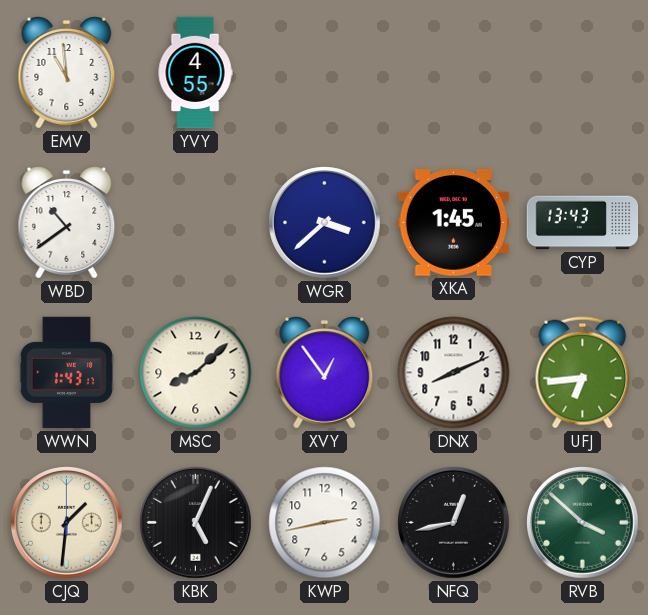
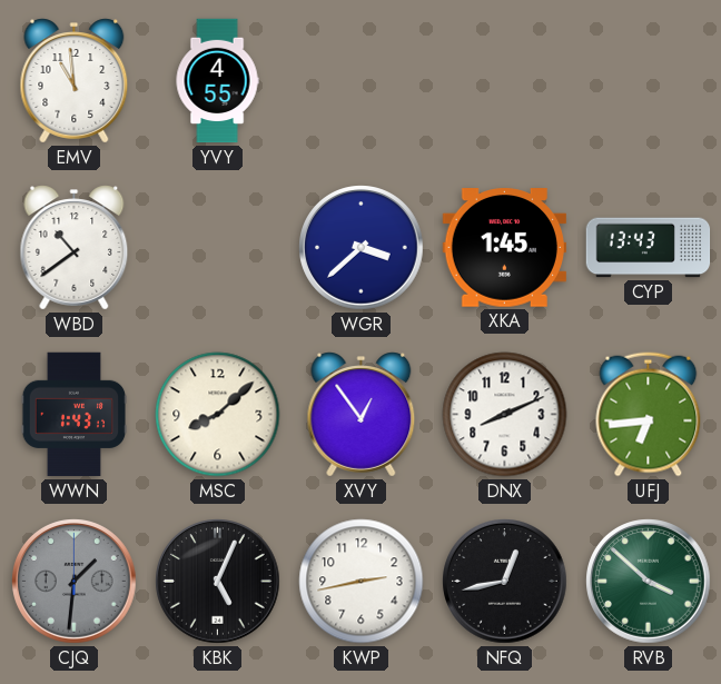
CJQ dial: cream -> grey (75, 582)
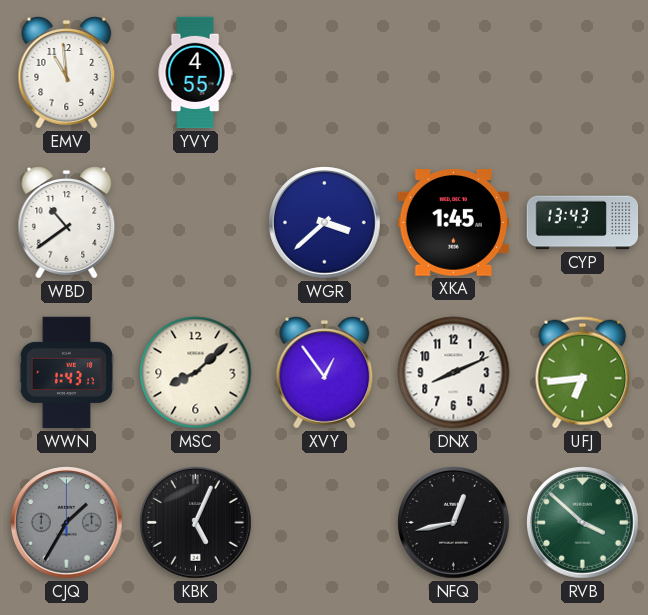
CJQ: 1:31 -> 1:35 (67, 523)
KWP: 2:43 -> none (362, 582)
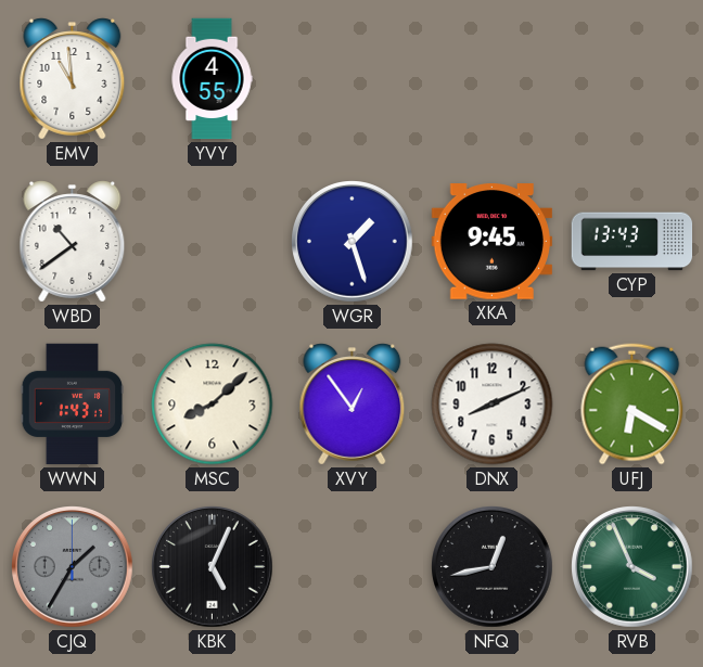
WGR: 3:38 -> 1:27 (353, 242)
XKA: 1:45 -> 9:45 (491, 242)
UFJ: 6:44 -> 6:20 (632, 405)
RVB: 3:52 -> 3:56 (632, 567)
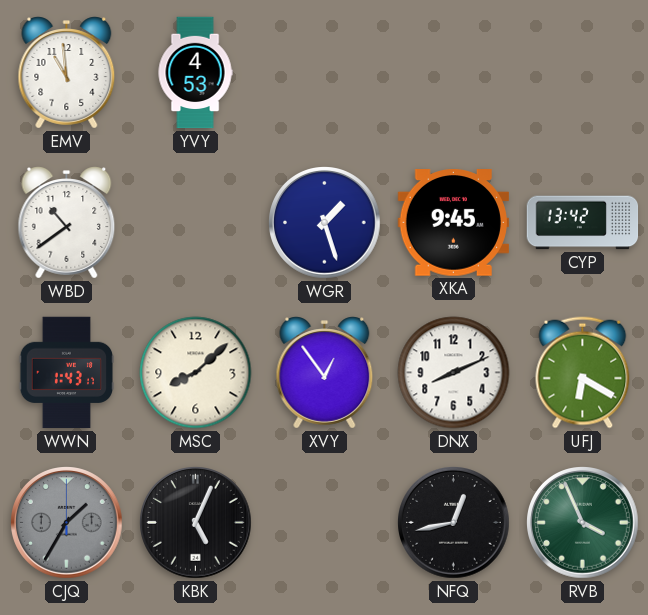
YVY: 4:55 -> 4:53 (195, 73)
CYP: 13:43 -> 13:42 (583, 223)
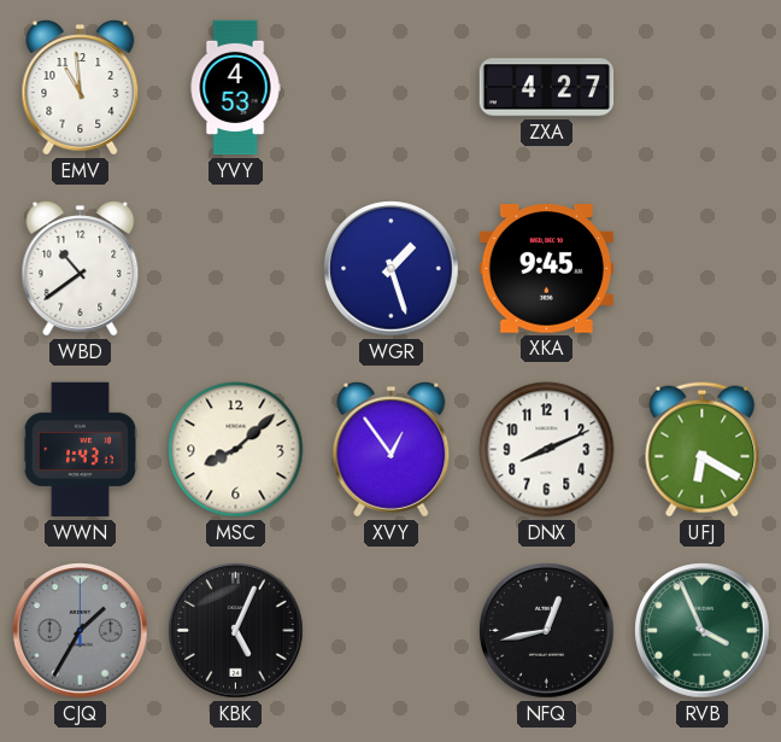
ZXA: none -> 4:27 (547, 88)
CYP: 13:42 -> none (583, 223)
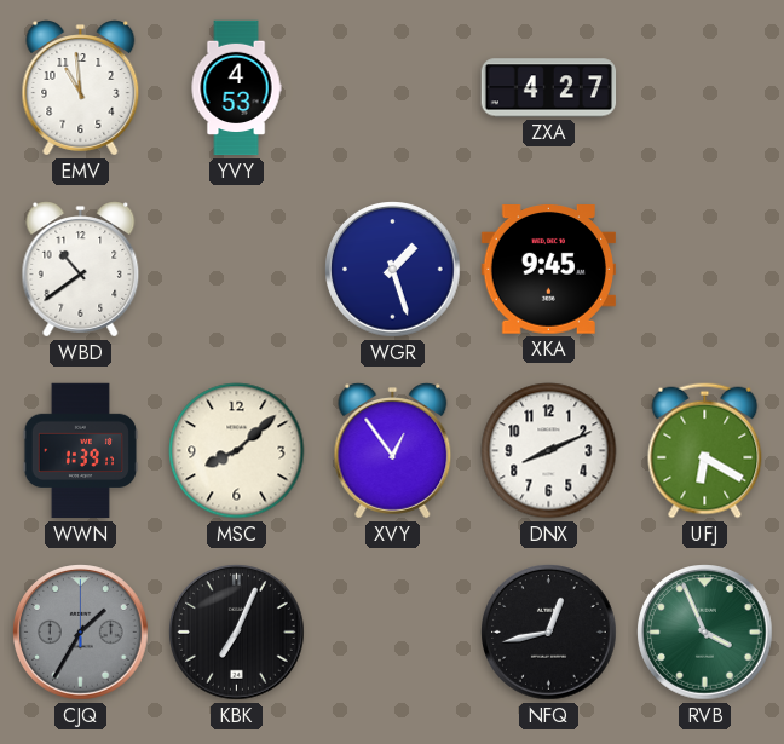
WWN: 1:43 -> 1:39 (81, 451)
KBK: 5:04 -> 7:04 (237, 633)
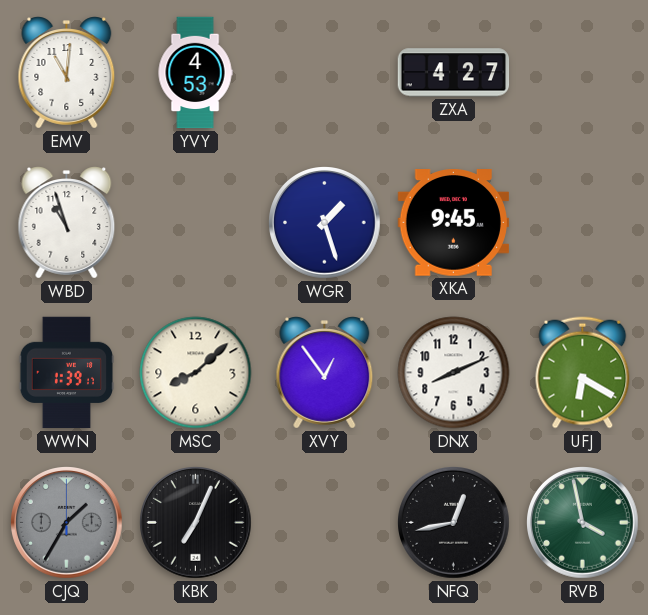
EMV: 10:59 -> 11:01 (67, 73)
WBD: 10:39 -> 10:57 (67, 223)
RVB: 3:56 -> 3:58 (583, 523)
